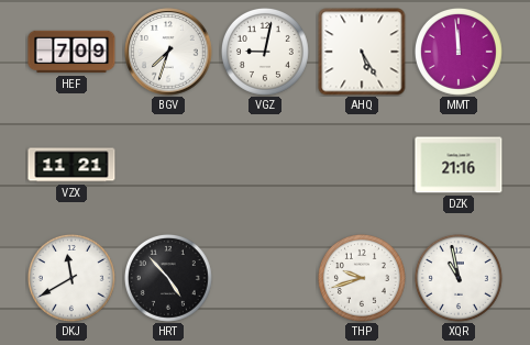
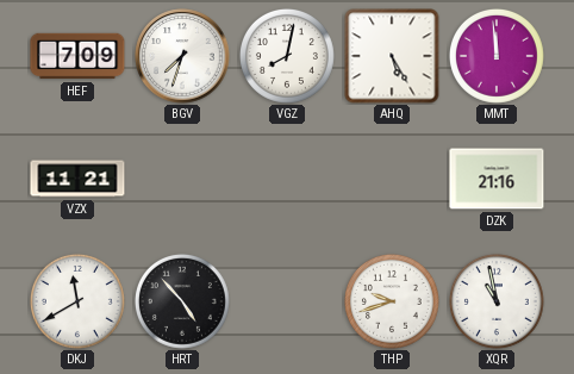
VGZ: 9:02 -> 8:02 (287, 56)
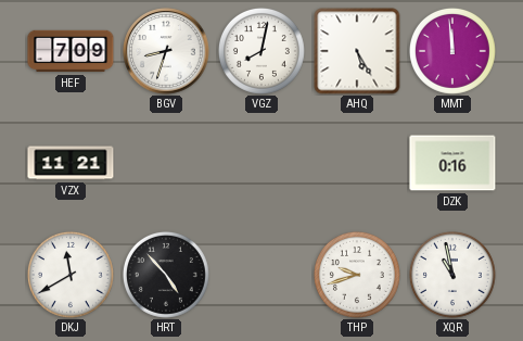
BGV: 7:33 -> 8:33 (166, 51)
DZK: 21:16 -> 0:16 (452, 163)
